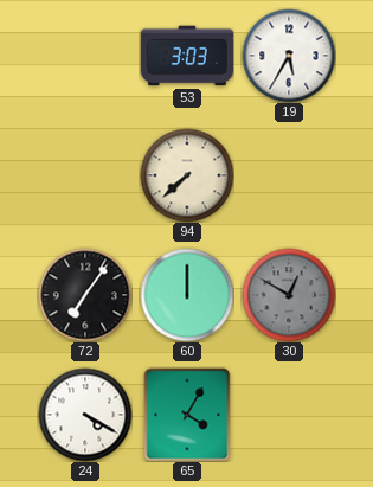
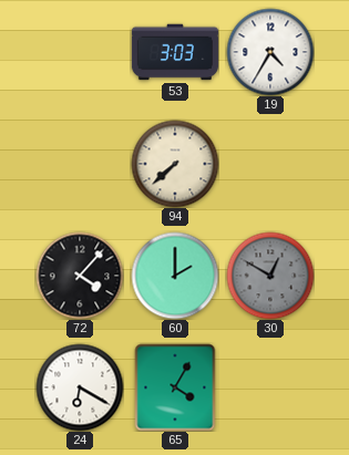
19: 5:35 -> 4:35 (270, 52)
72: 7:06 -> 4:07 (80, 276)
60: 12:00 -> 2:00 (175, 276)
24: 4:20 -> 6:20 (80, 387)
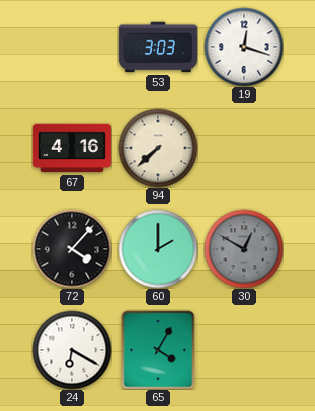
19: 4:35 -> 12:18 (244, 47)
67: none -> 4:16 (72, 148)
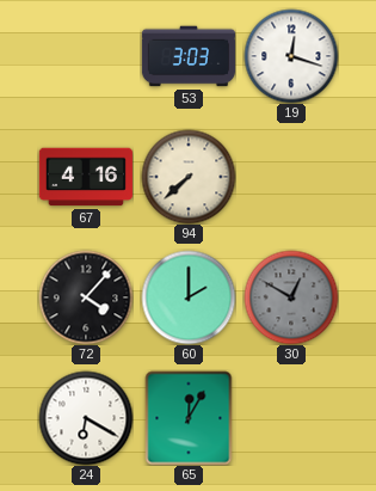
65: 4:05 -> 12:05 (189, 418)
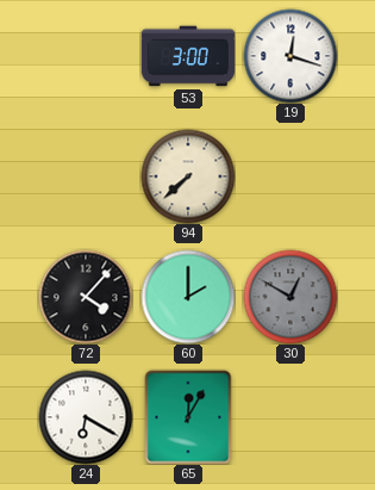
53: 3:03 -> 3:00 (188, 56)
67: 4:16 -> none (86, 177)
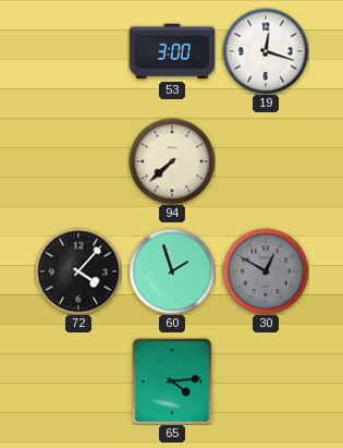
60: 2:00 -> 1:57 (172, 271)
24: 6:20 -> none (86, 417)
65: 12:05 -> 4:14 (172, 382)
